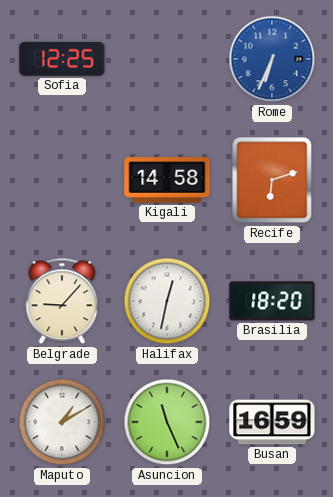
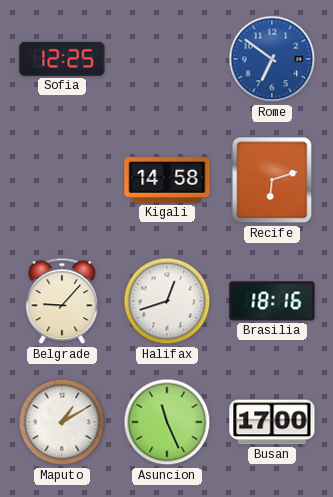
Rome: 6:34 -> 6:51 (272, 59)
Halifax: 12:32 -> 12:42 (167, 301)
Brasilia: 18:20 -> 18:16 (272, 301)
Busan: 16:59 -> 17:00 (272, 422)
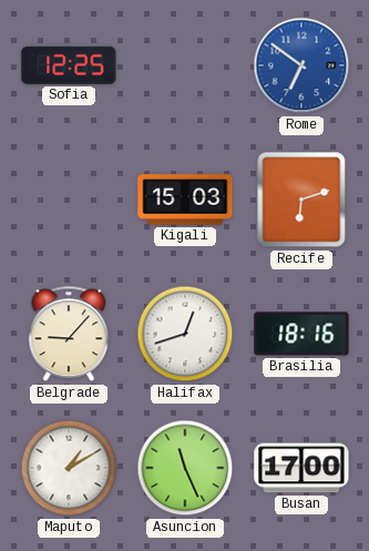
Kigali: 14:58 -> 15:03 (185, 200)
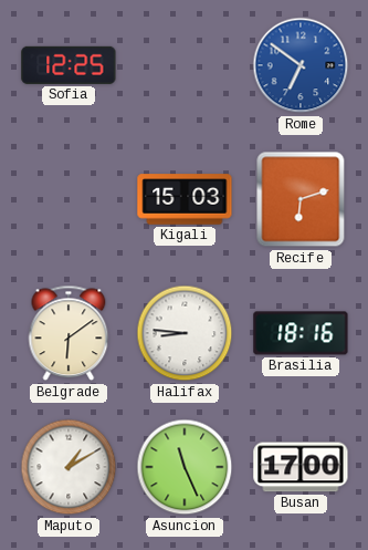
Belgrade: 9:07 -> 6:09 (69, 333)
Halifax: 12:42 -> 8:46 (185, 333)
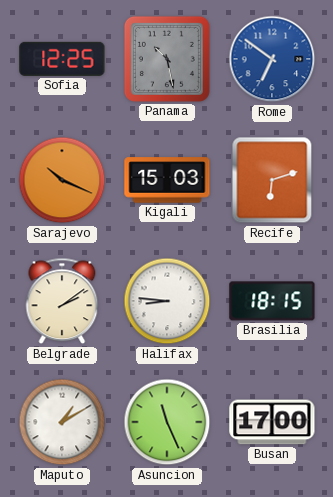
Panama: none -> 10:28 (167, 59)
Sarajevo: none -> 10:19 (62, 180)
Belgrade: 6:09 -> 2:09 (62, 301)
Brasilia: 18:16 -> 18:15 (272, 301)
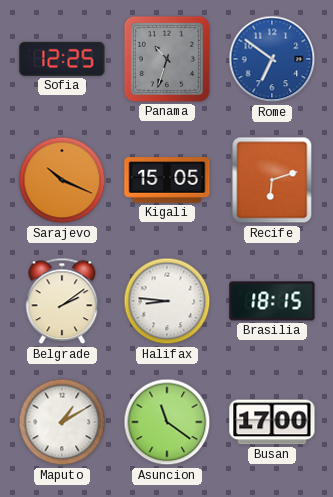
Panama: 10:28 -> 10:33 (167, 59)
Kigali: 15:03 -> 15:05 (167, 180)
Asuncion: 11:26 -> 11:21 (167, 422)
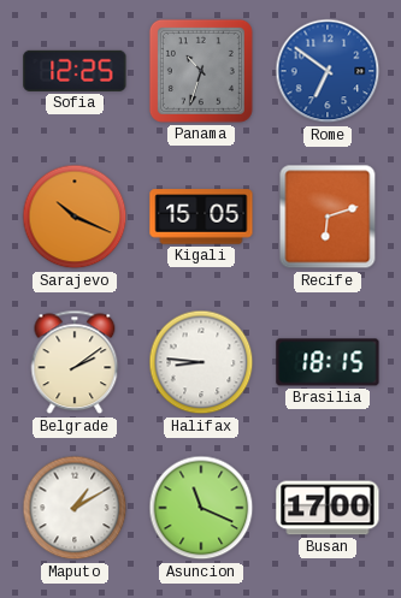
Asuncion: 11:21 -> 11:19 (201, 508)
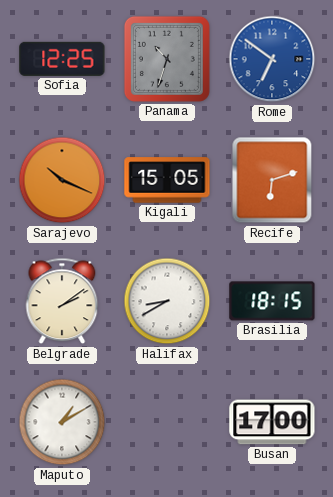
Halifax: 8:46 -> 8:40 (167, 301)
Asuncion: 11:19 -> none (201, 508)
